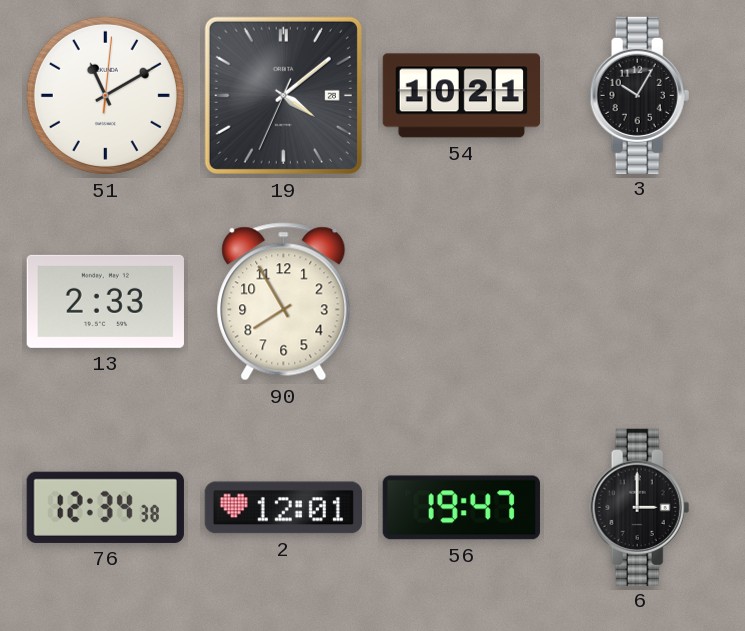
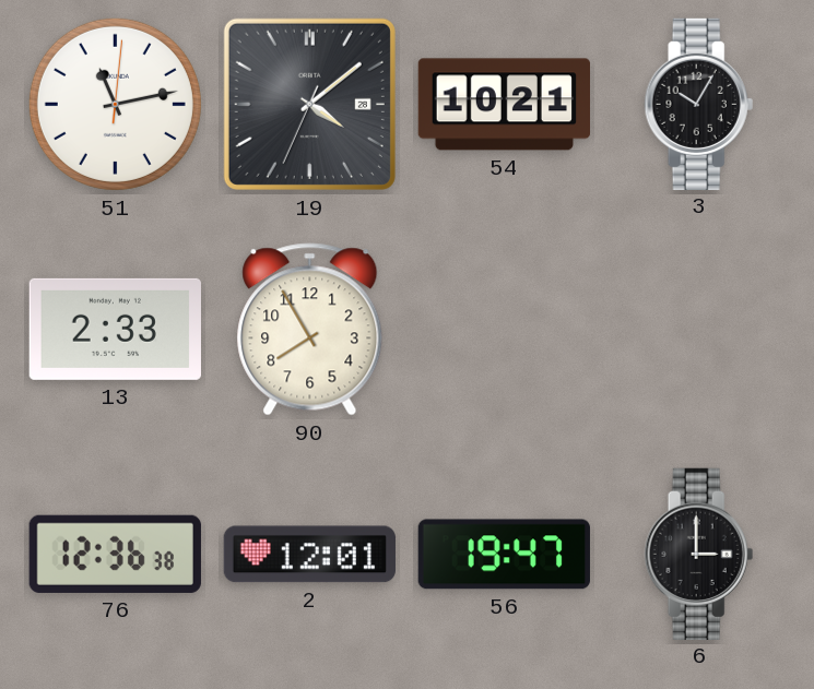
51: 11:10 -> 11:13 (115, 104)
76: 12:34 -> 12:36 (115, 554)
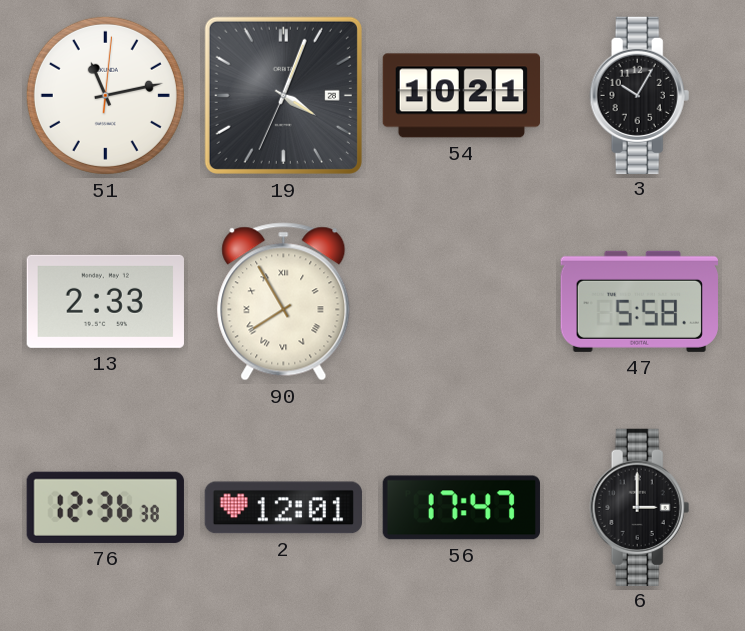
19: 4:08 -> 4:03 (283, 95)
90 numerals: Arabic -> Roman (284, 302)
47: none -> 5:58 (639, 301)
56: 19:47 -> 17:47 (461, 508)
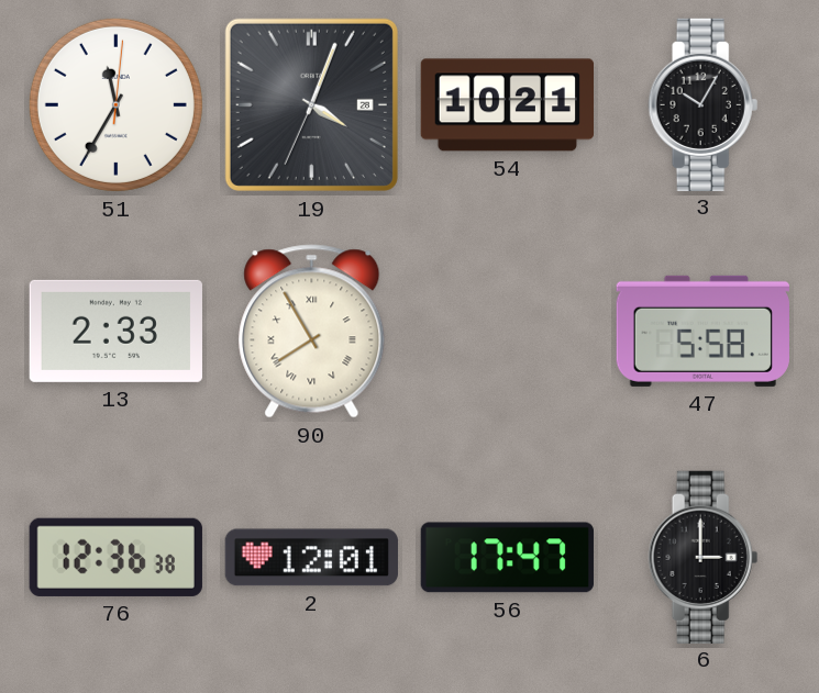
51: 11:13 -> 11:35 (115, 104)
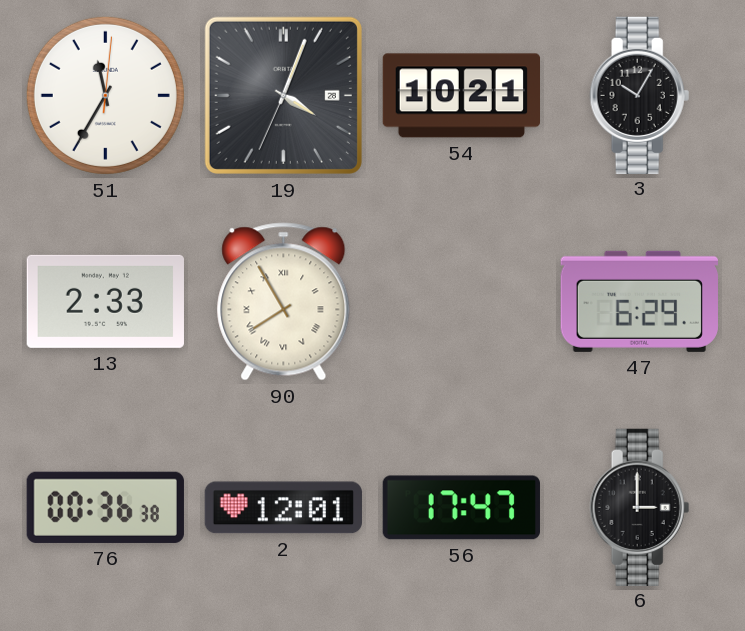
47: 5:58 -> 6:29 (639, 301)
76: 12:36 -> 00:36 (105, 507)
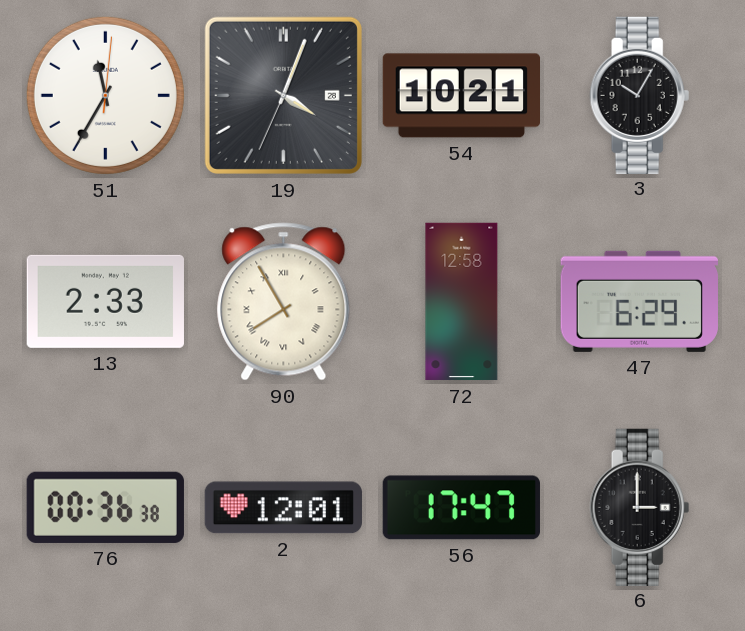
72: none -> 12:58 (462, 302)
